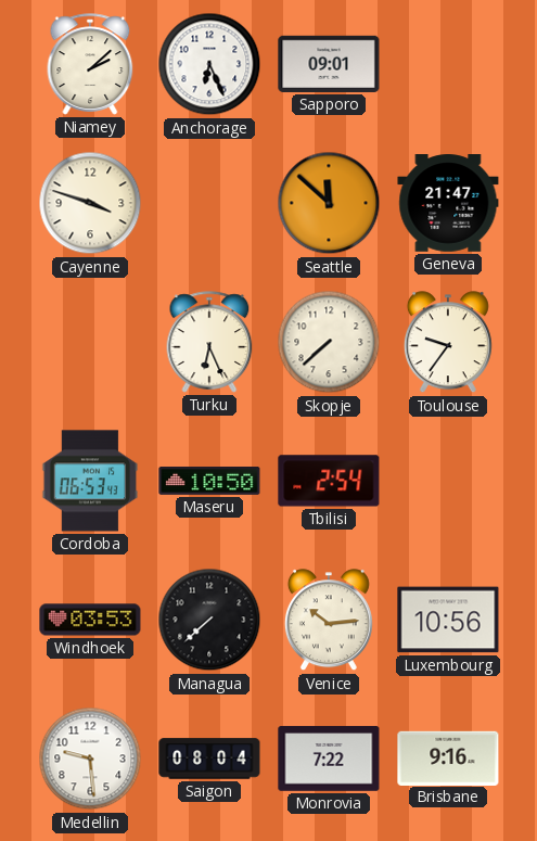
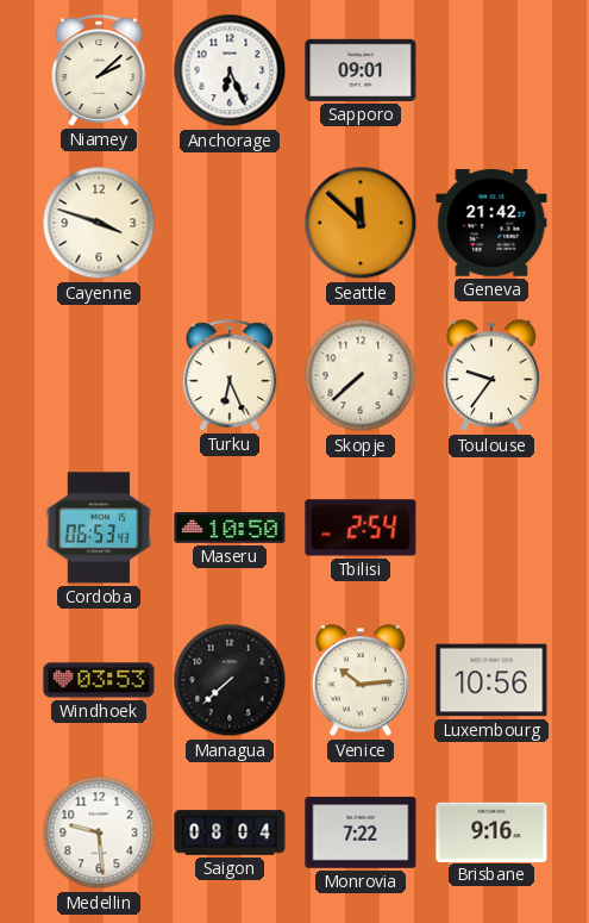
Geneva: 21:47 -> 21:42 (491, 223)
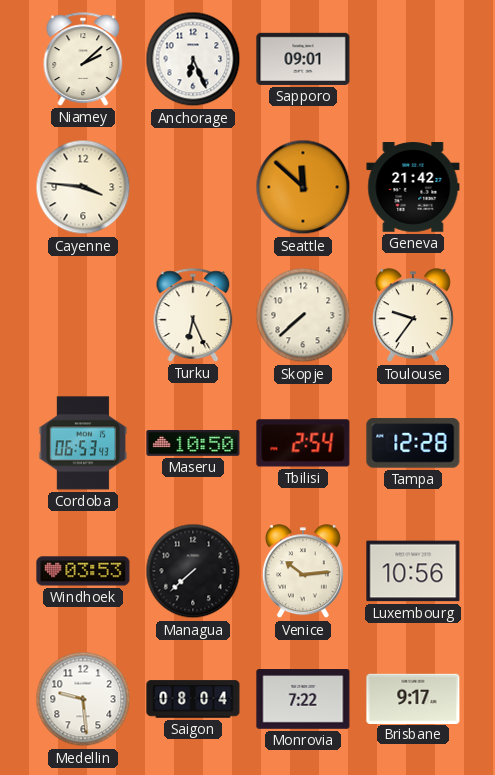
Cayenne: 3:48 -> 3:46 (83, 187)
Tampa: none -> 12:28 (413, 443)
Brisbane: 9:16 -> 9:17 (413, 698)
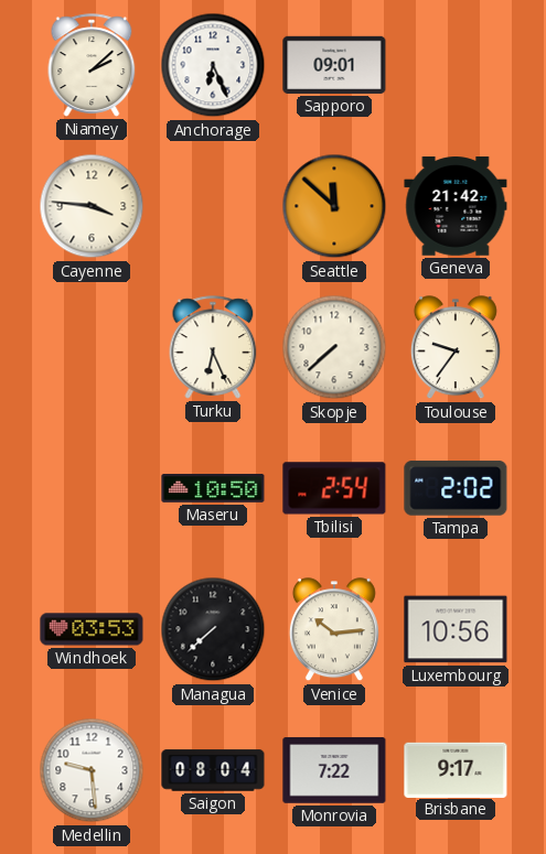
Cordoba: 06:53 -> none (83, 443)
Tampa: 12:28 -> 2:02 (456, 488)
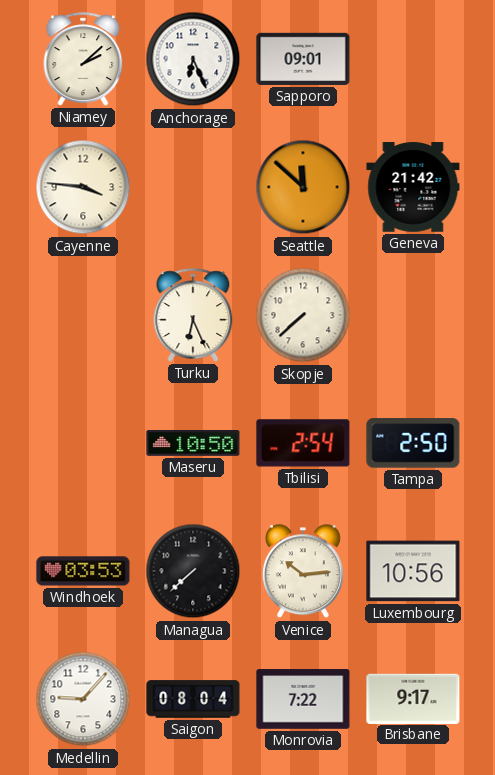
Toulouse: 9:36 -> none (456, 348)
Tampa: 2:02 -> 2:50 (413, 443)
Medellin: 9:29 -> 9:07 (83, 699)
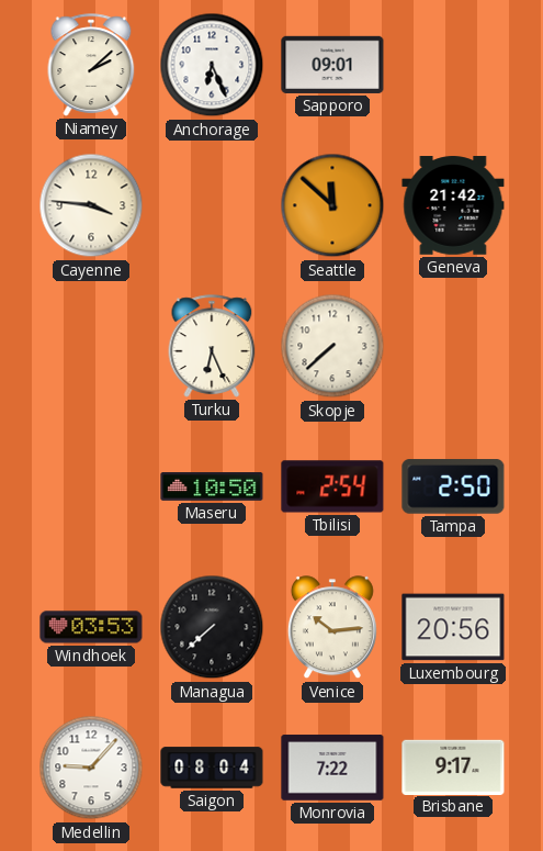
Luxembourg: 10:56 -> 20:56 (453, 627)
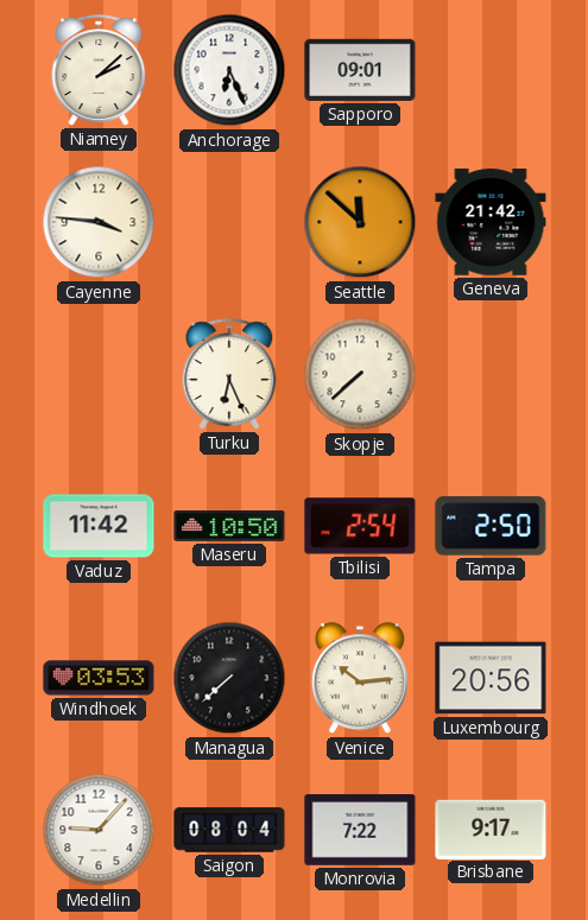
Vaduz: none -> 11:42 (99, 526)
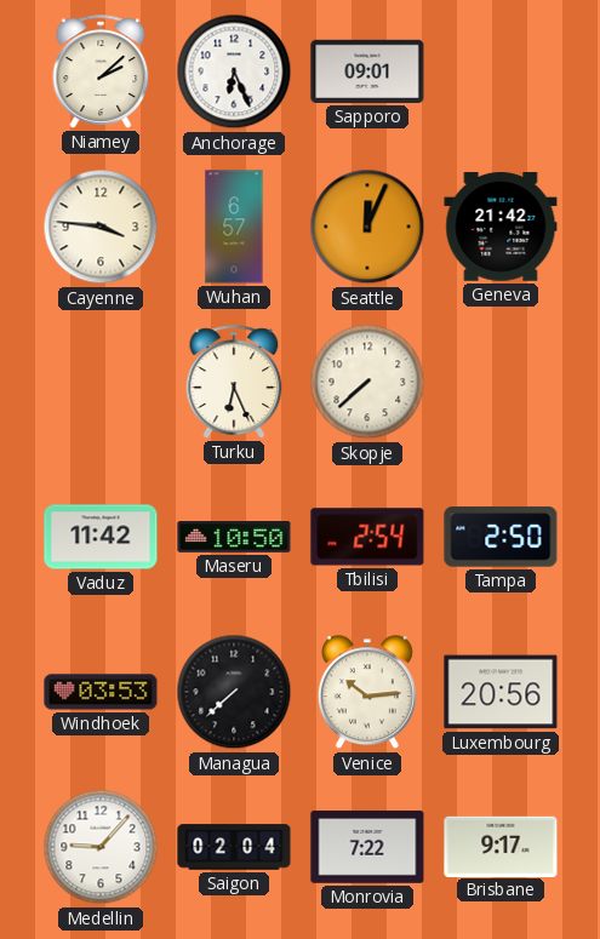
Wuhan: none -> 6:57 (234, 227)
Seattle: 11:52 -> 12:04 (367, 227)
Saigon: 08:04 -> 02:04 (234, 847)
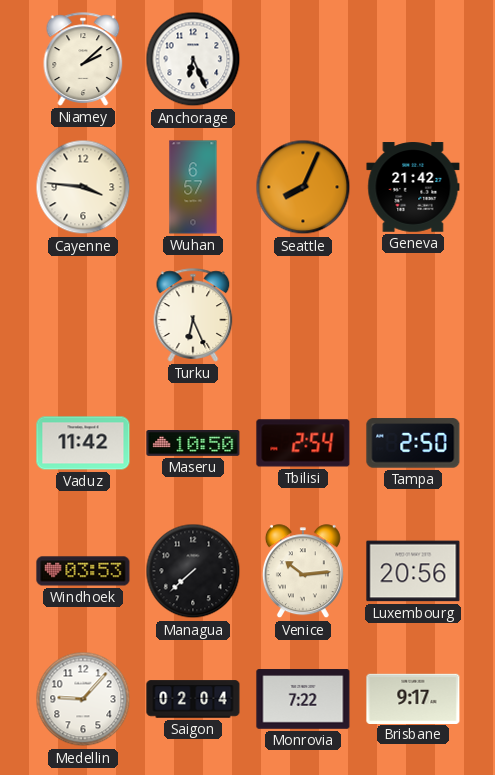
Sapporo: 09:01 -> none (367, 71)
Seattle: 12:04 -> 8:04 (303, 187)
Skopje: 7:38 -> none (367, 382)
